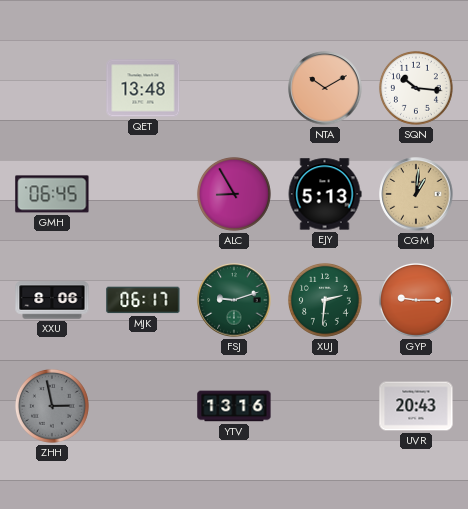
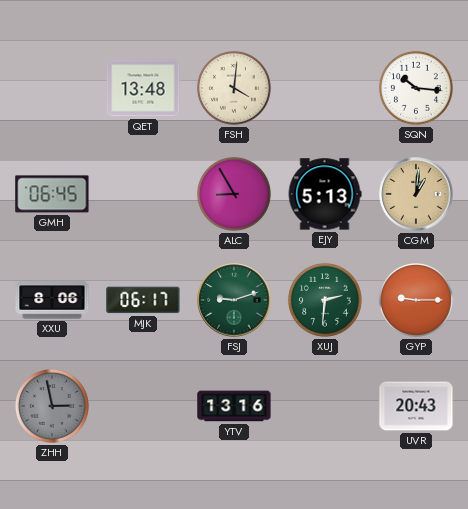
FSH: none -> 4:01 (234, 88)
NTA: 10:10 -> none (325, 88)
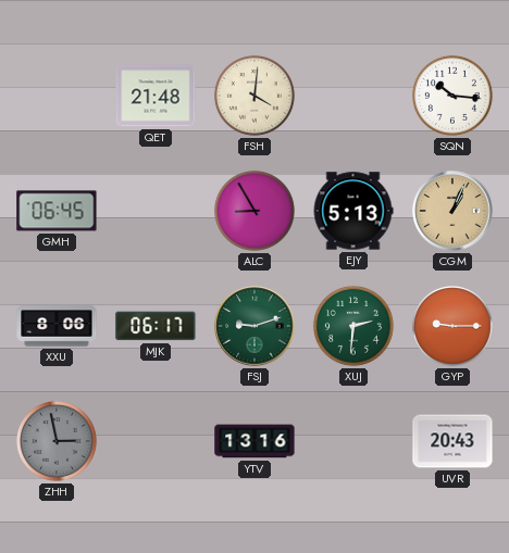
QET: 13:48 -> 21:48 (156, 96)
CGM: 1:01 -> 1:04 (452, 211)
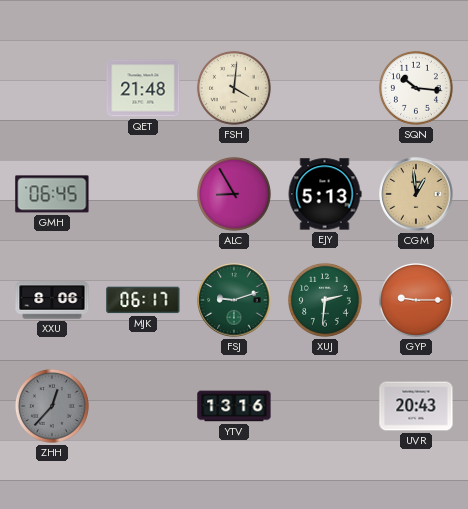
CGM: 1:04 -> 12:59 (416, 194)
ZHH: 2:58 -> 12:37 (52, 406)
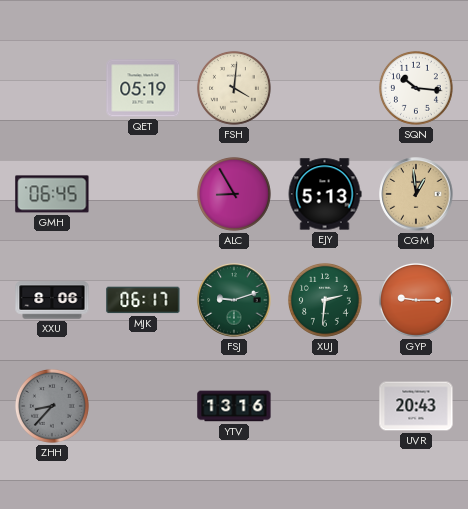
QET: 21:48 -> 05:19 (143, 88)
ZHH: 12:37 -> 8:37 (52, 406)
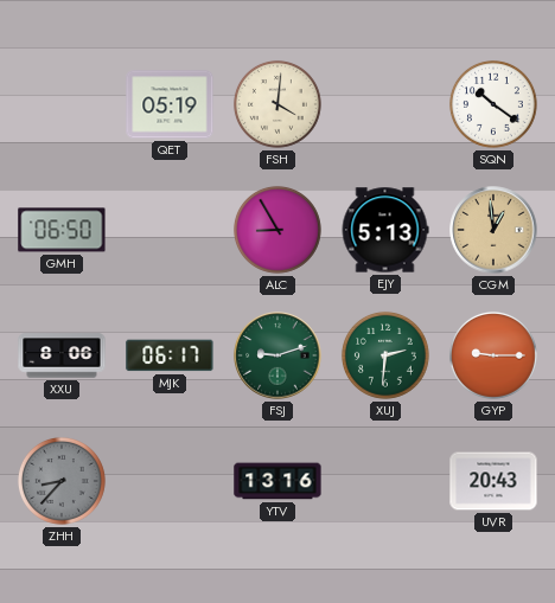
SQN: 10:16 -> 10:21 (493, 104)
GMH: 06:45 -> 06:50 (62, 230)
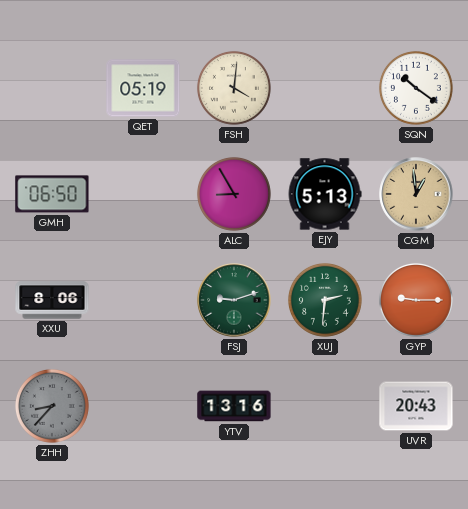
MJK: 06:17 -> none (170, 355)
